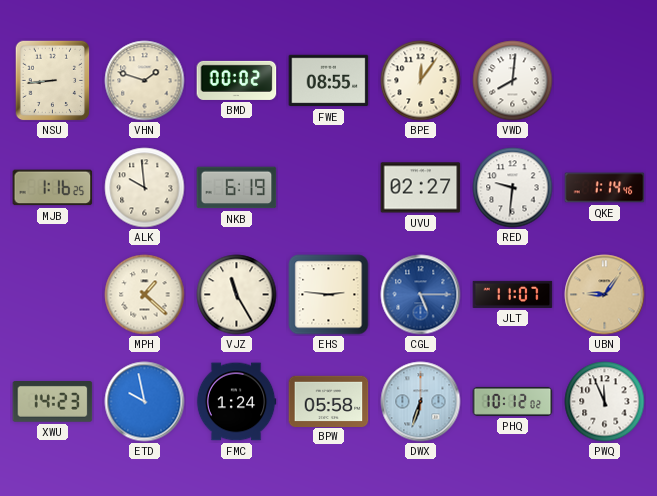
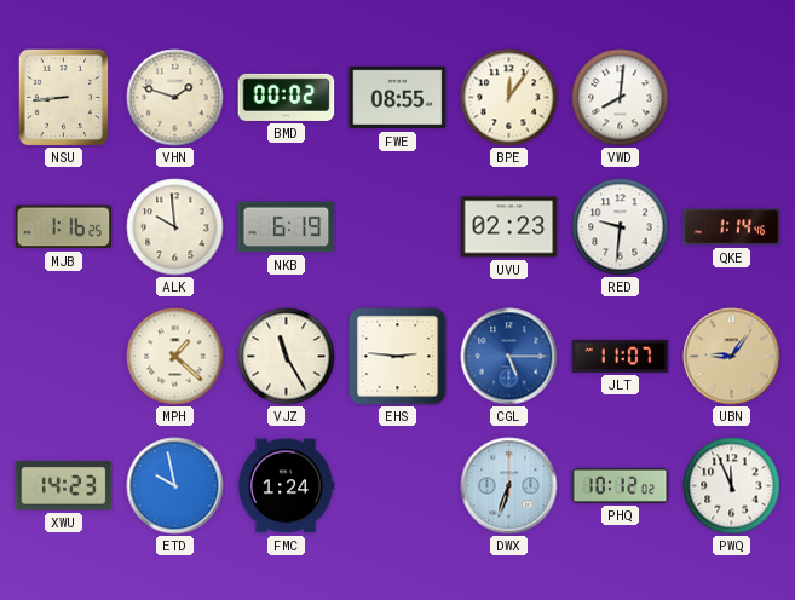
UVU: 02:27 -> 02:23 (509, 227)
BPW: 05:58 -> none (329, 401)
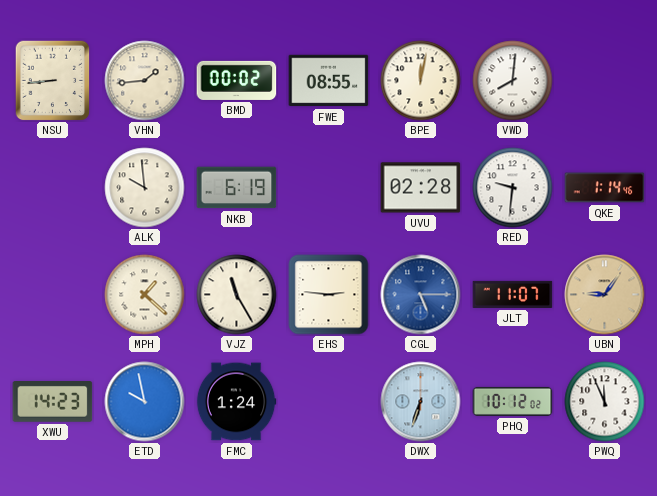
VHN: 1:48 -> 1:44 (145, 81)
BPE: 12:06 -> 12:02 (421, 81)
MJB: 1:16 -> none (64, 227)
UVU: 02:23 -> 02:28 (421, 188)
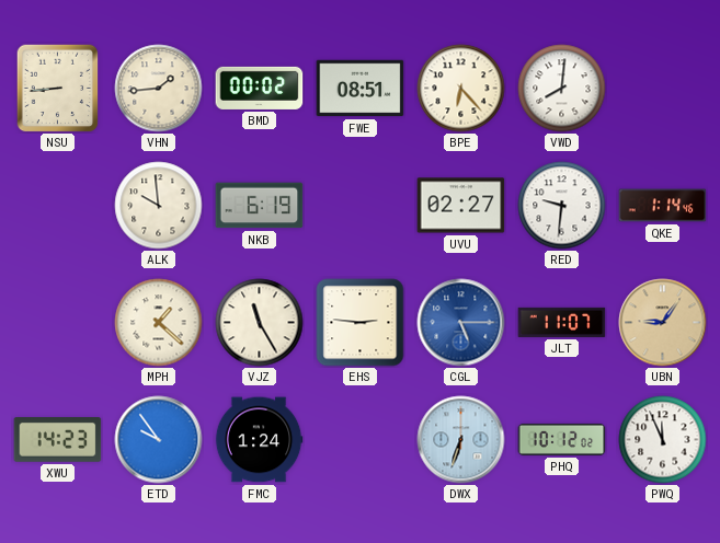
FWE: 08:55 -> 08:51 (361, 89)
BPE: 12:02 -> 6:23 (461, 89)
UVU: 02:28 -> 02:27 (461, 206)
ETD: 9:58 -> 9:54 (159, 440)
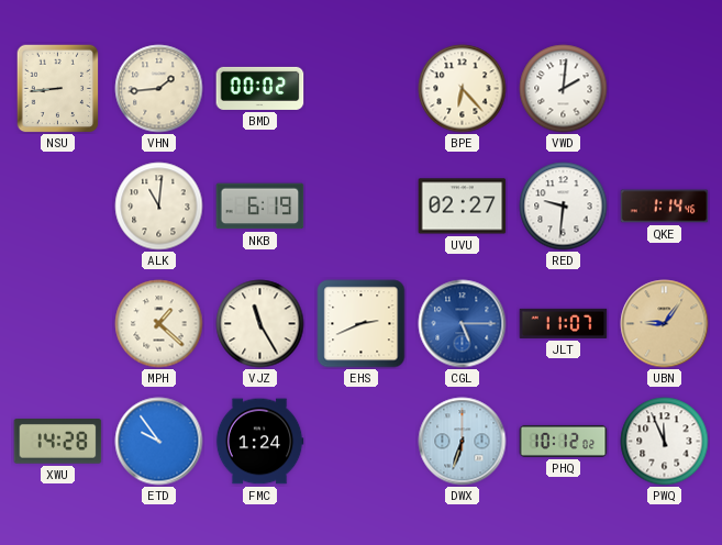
FWE: 08:51 -> none (361, 89)
VWD: 8:01 -> 2:01 (564, 89)
ALK: 9:59 -> 11:01 (159, 207)
EHS: 2:46 -> 2:41 (362, 324)
XWU: 14:23 -> 14:28 (58, 442)
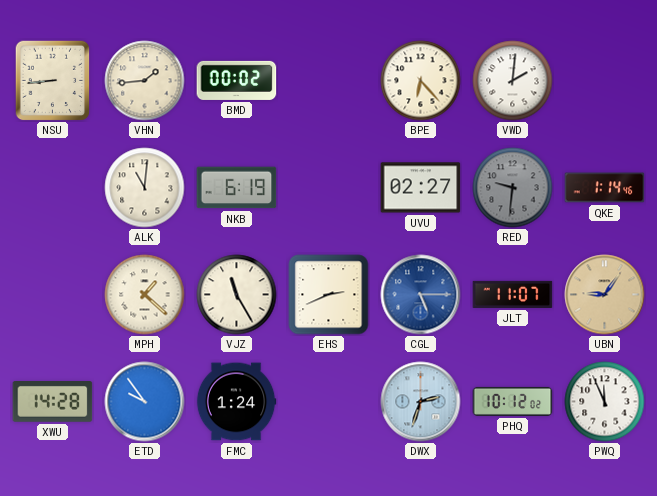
RED dial: white -> grey (513, 188)
DWX: 6:33 -> 2:33 (421, 402)
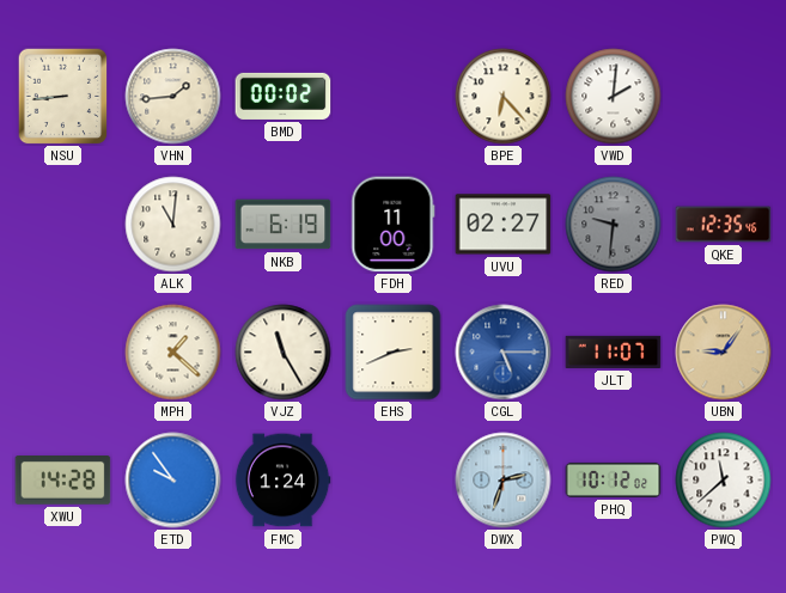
FDH: none -> 11:00 (394, 225)
QKE: 1:14 -> 12:35 (724, 225)
PWQ: 11:56 -> 11:38 (724, 481)
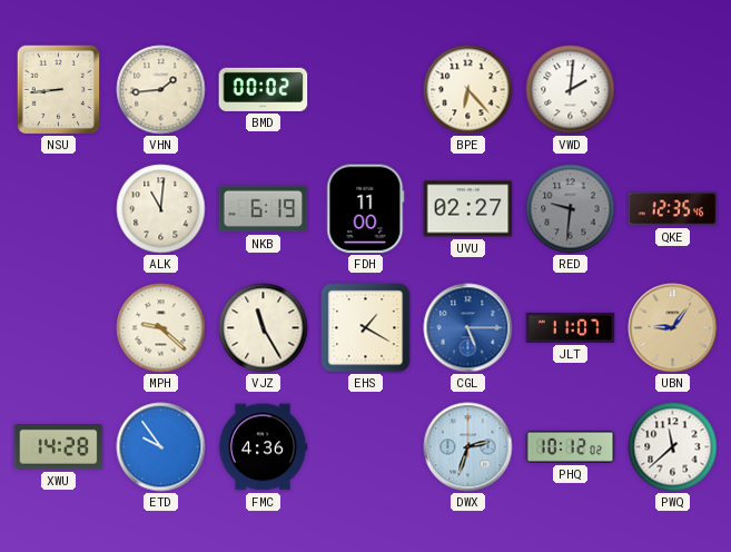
MPH: 1:22 -> 9:22 (161, 328)
EHS: 2:41 -> 1:20 (366, 328)
FMC: 1:24 -> 4:36 (263, 447)
